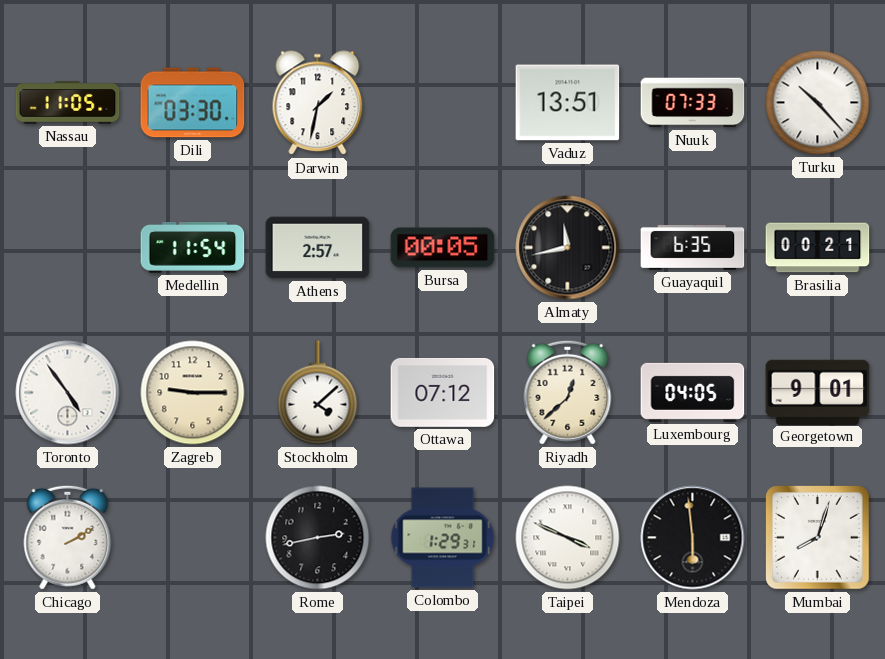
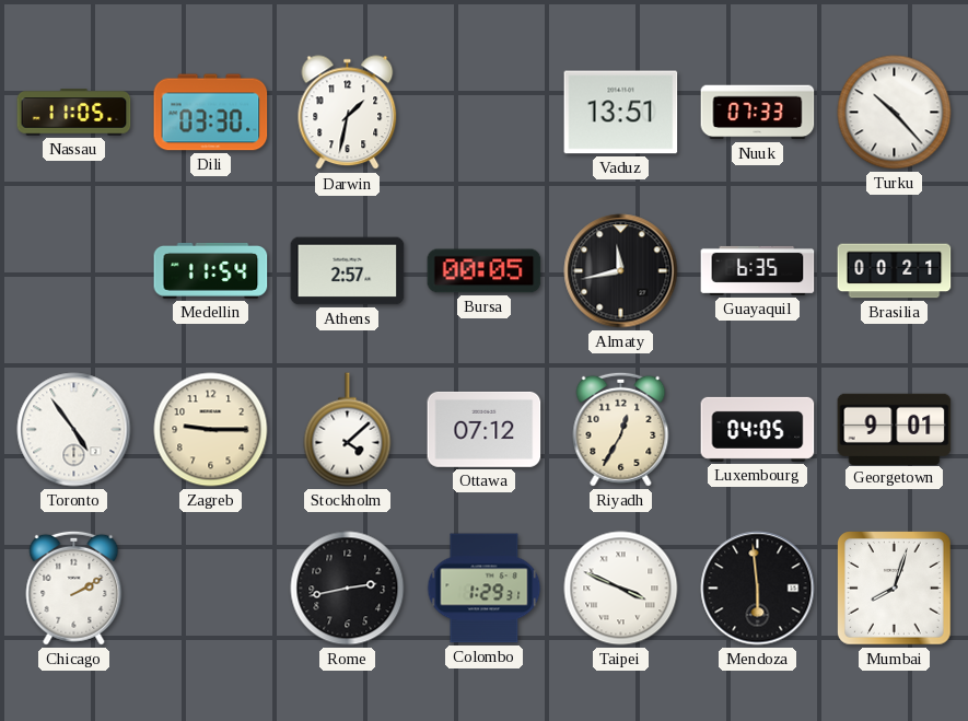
Riyadh: 12:38 -> 12:35 (621, 429)
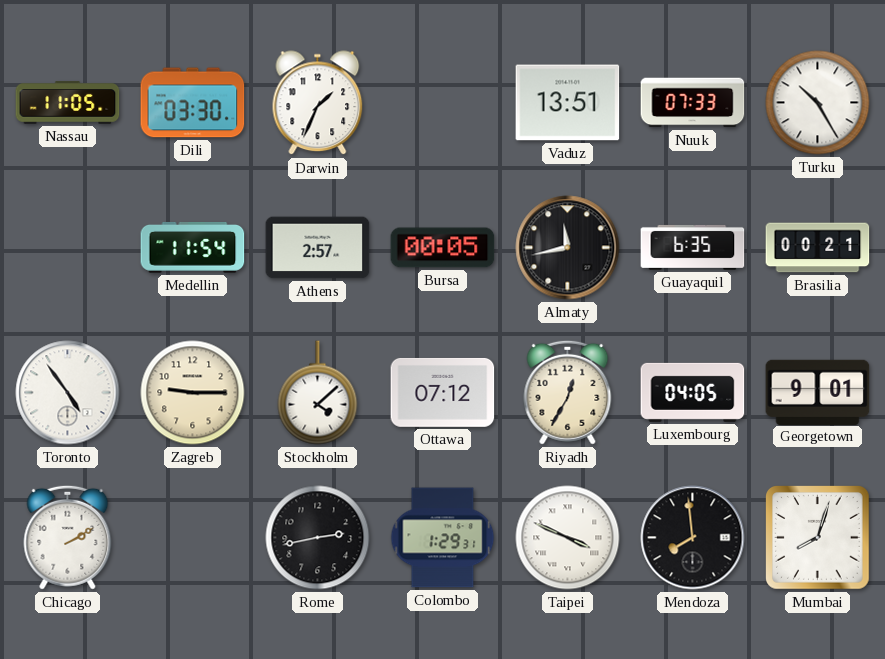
Darwin: 1:32 -> 1:34 (318, 103)
Turku: 10:23 -> 10:25 (818, 103)
Mendoza: 5:59 -> 7:59 (693, 538)
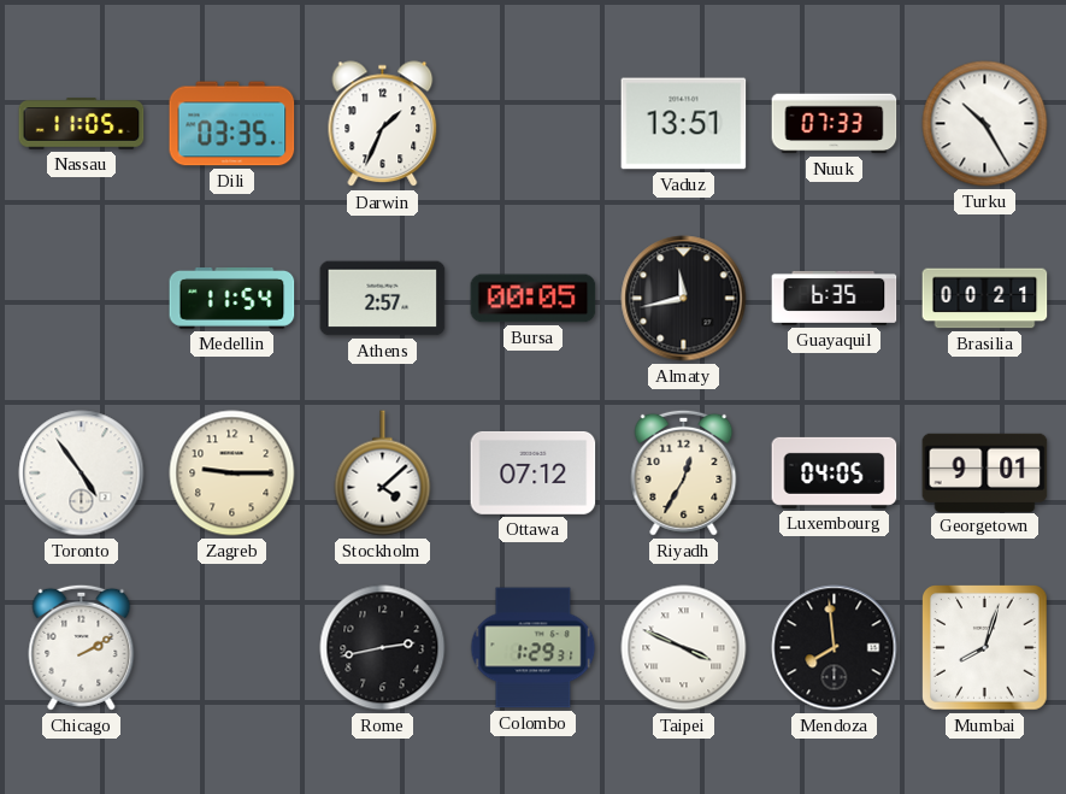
Dili: 03:30 -> 03:35 (232, 124)
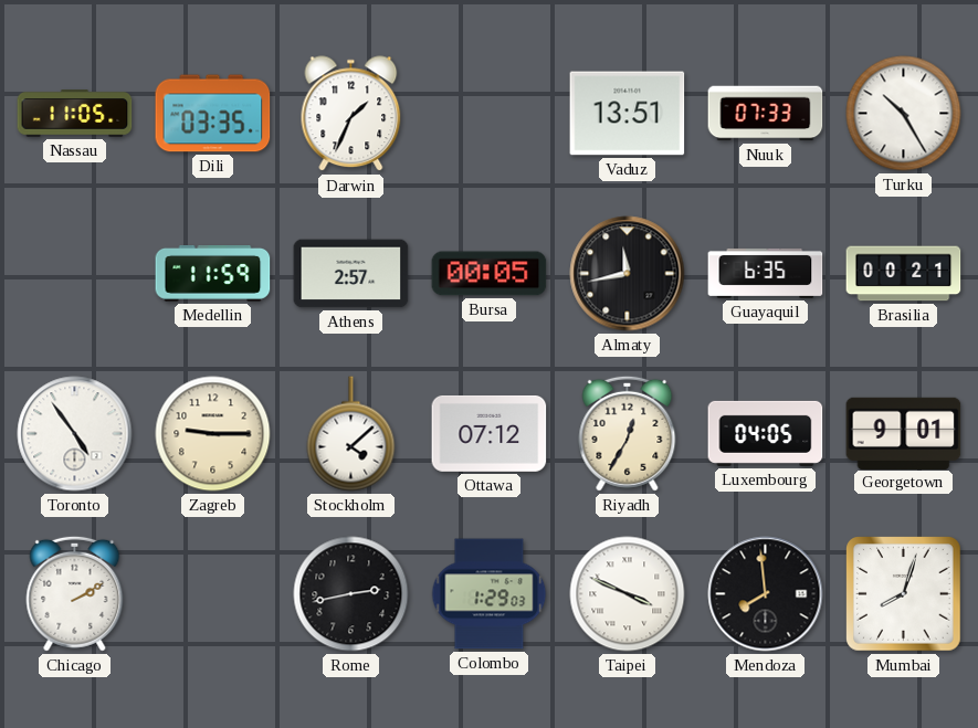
Medellin: 11:54 -> 11:59 (213, 274)
Colombo: 1:29:31 -> 1:29:03 (490, 594)
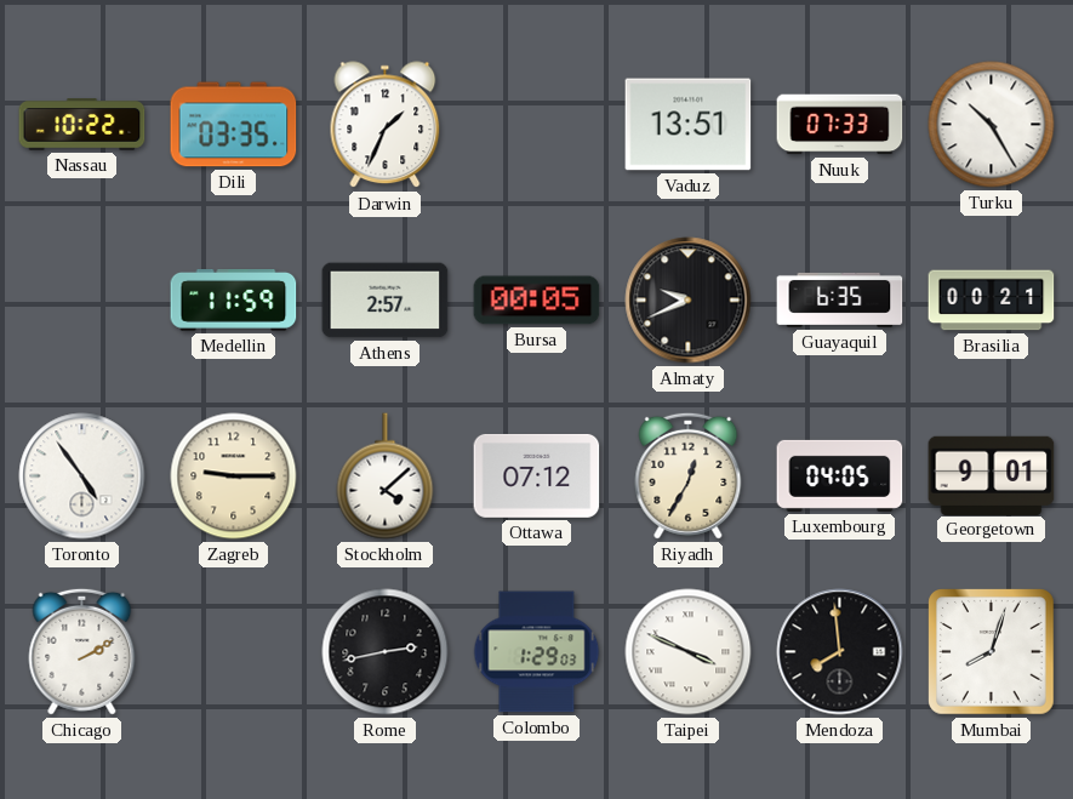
Nassau: 11:05 -> 10:22 (82, 125)
Almaty: 11:43 -> 9:41 (689, 301)
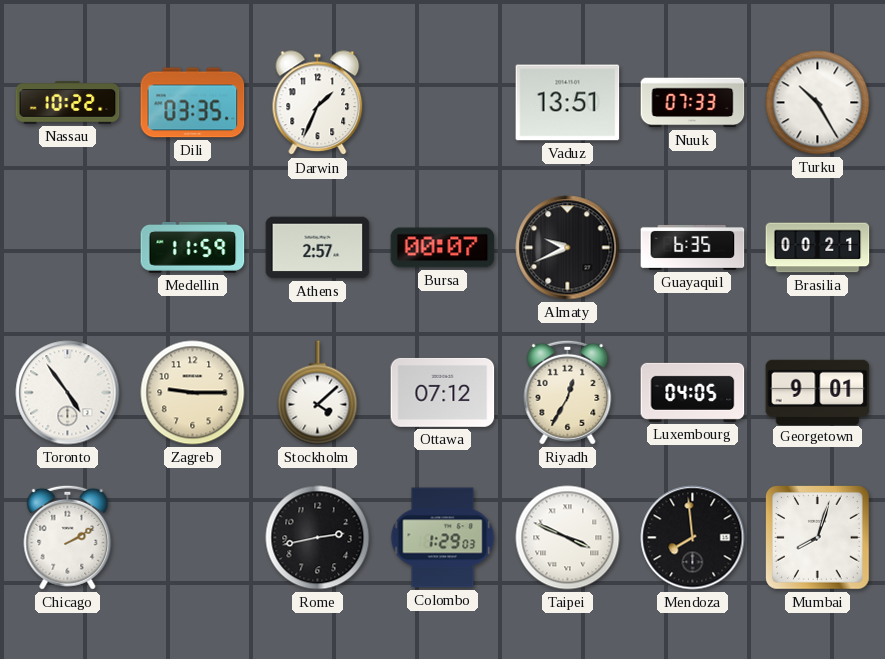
Bursa: 00:05 -> 00:07 (443, 248)
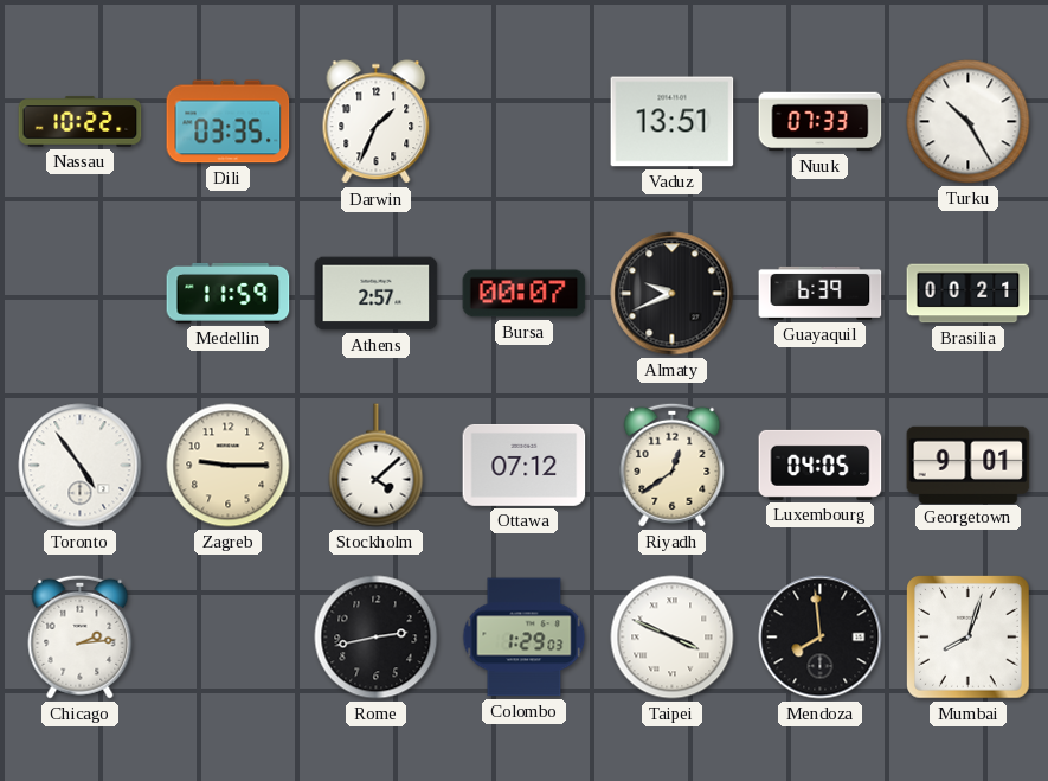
Guayaquil: 6:35 -> 6:39 (821, 293)
Riyadh: 12:35 -> 12:39 (673, 465)
Chicago: 2:10 -> 2:14 (81, 636)
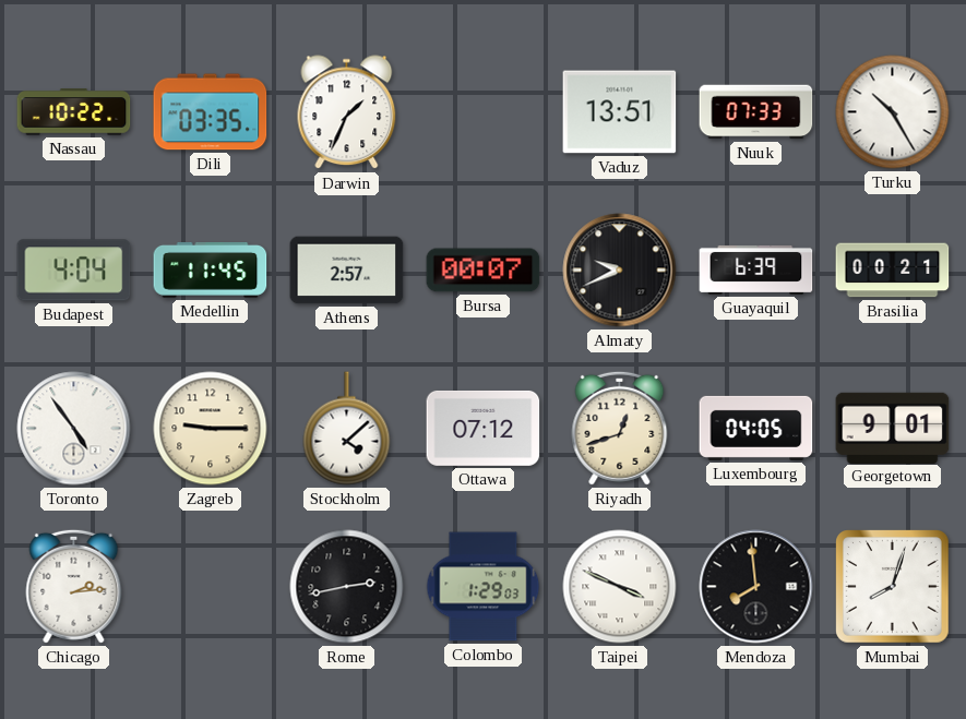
Budapest: none -> 4:04 (74, 271)
Medellin: 11:59 -> 11:45 (211, 271)
Riyadh: 12:39 -> 12:42 (620, 428)
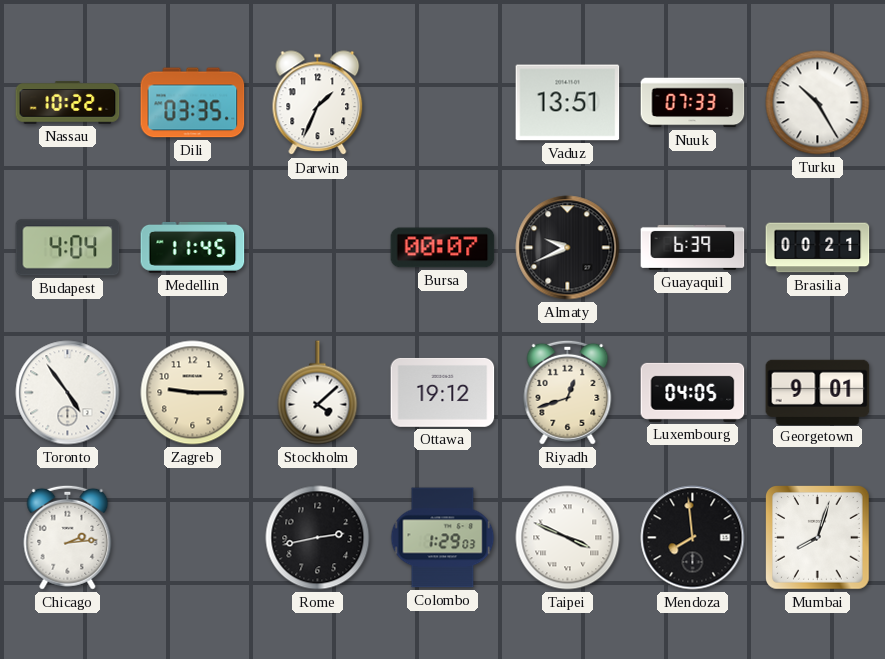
Athens: 2:57 -> none (347, 271)
Ottawa: 07:12 -> 19:12 (443, 392)
